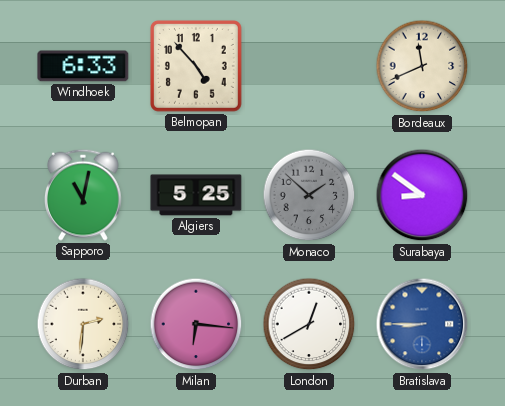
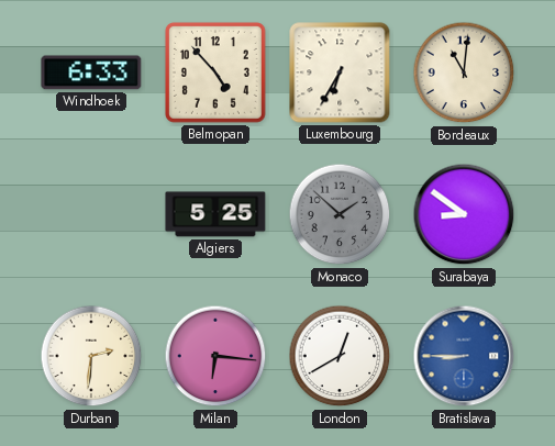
Luxembourg: none -> 6:35 (340, 73)
Bordeaux: 11:41 -> 11:01 (464, 73)
Sapporo: 11:02 -> none (84, 195)
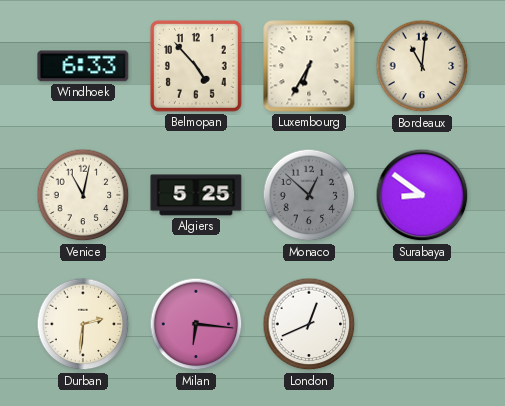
Venice: none -> 11:02 (83, 195)
Monaco: 1:52 -> 12:52 (309, 195)
London: 12:40 -> 12:41 (309, 324)
Bratislava: 8:45 -> none (464, 356)
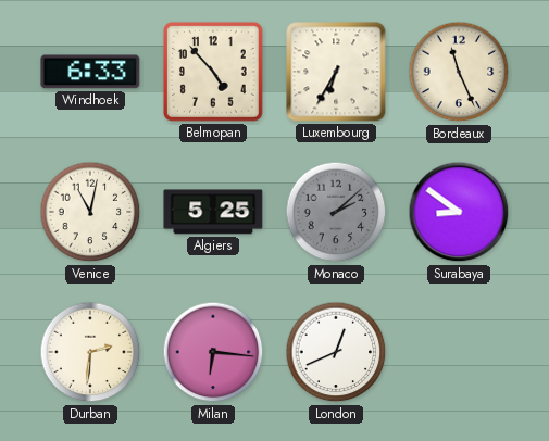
Bordeaux: 11:01 -> 11:26 (459, 72)
Monaco: 12:52 -> 2:08 (336, 212)
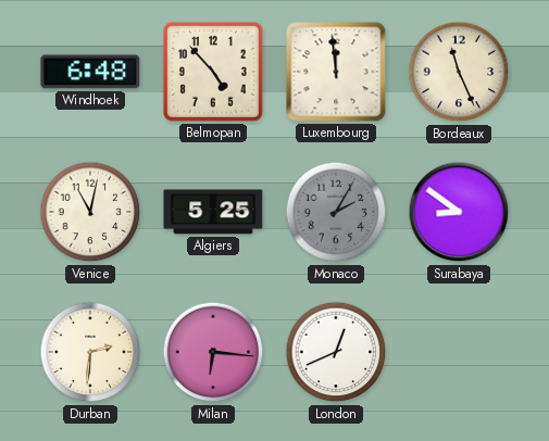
Windhoek: 6:33 -> 6:48 (90, 72)
Luxembourg: 6:35 -> 11:59 (336, 72)
Monaco: 2:08 -> 2:05 (336, 212)
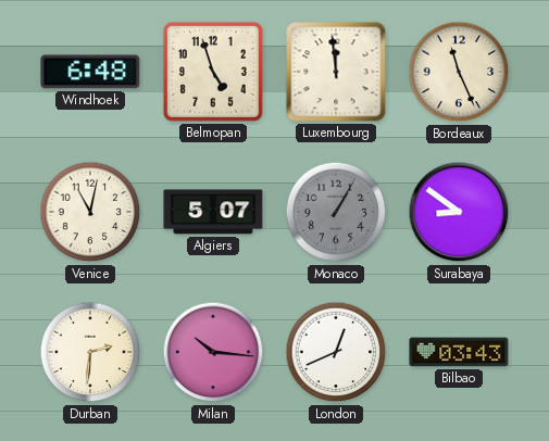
Belmopan: 4:53 -> 4:57 (213, 72)
Algiers: 5:25 -> 5:07 (213, 212)
Monaco: 2:05 -> 1:05 (336, 212)
Milan: 6:16 -> 10:16 (213, 352)
Bilbao: none -> 03:43 (459, 352)
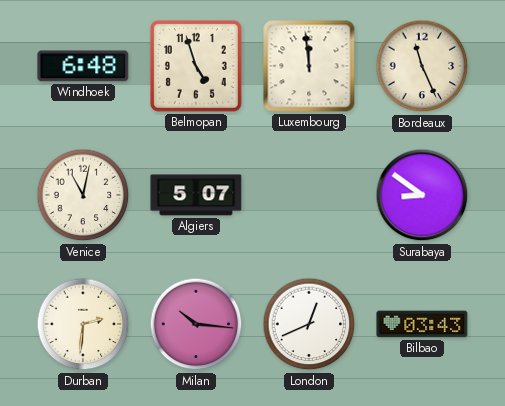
Monaco: 1:05 -> none (336, 212)
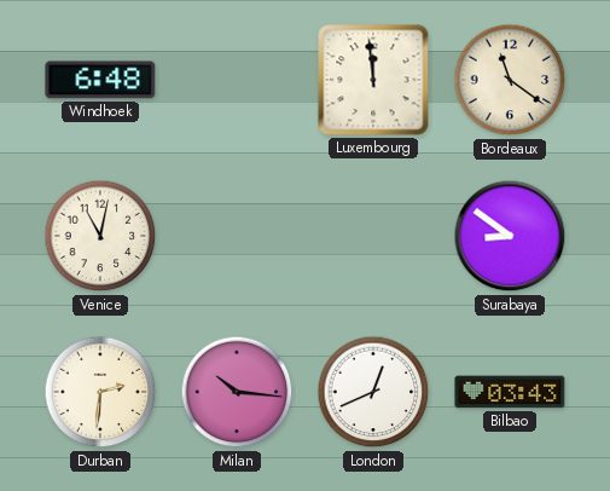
Belmopan: 4:57 -> none (196, 66)
Bordeaux: 11:26 -> 11:21 (510, 80)
Algiers: 5:07 -> none (196, 195)
